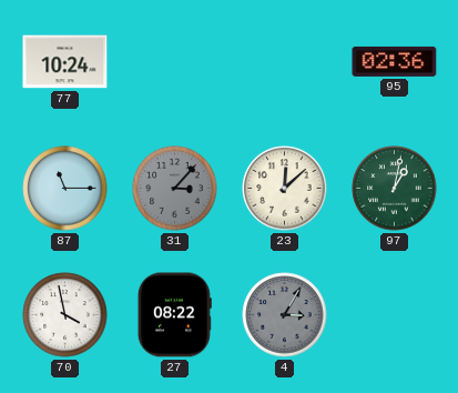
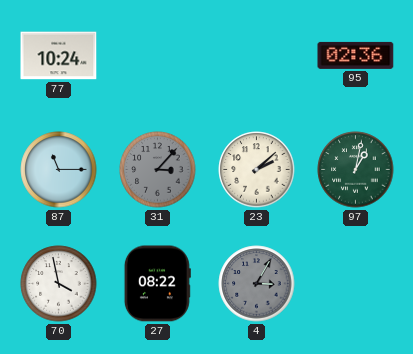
23: 12:08 -> 2:08 (257, 170)
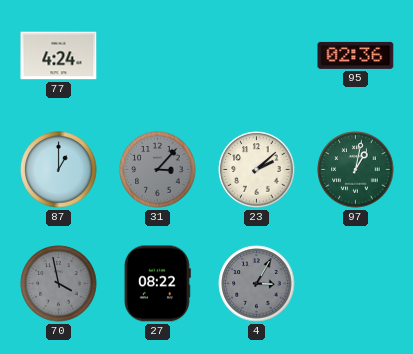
77: 10:24 -> 4:24 (59, 56)
87: 11:15 -> 1:00 (59, 170)
70 dial: white -> grey (59, 284)
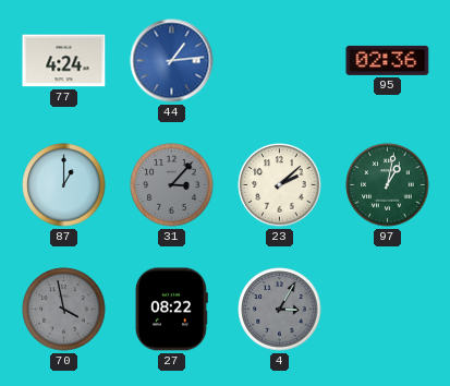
44: none -> 1:14 (172, 61)
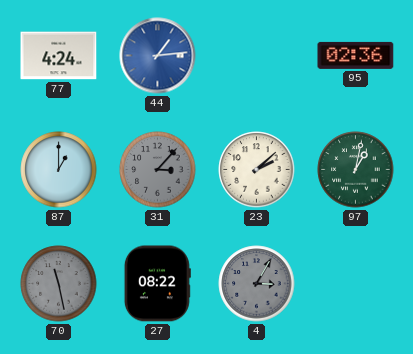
70: 3:58 -> 11:28 (59, 284)
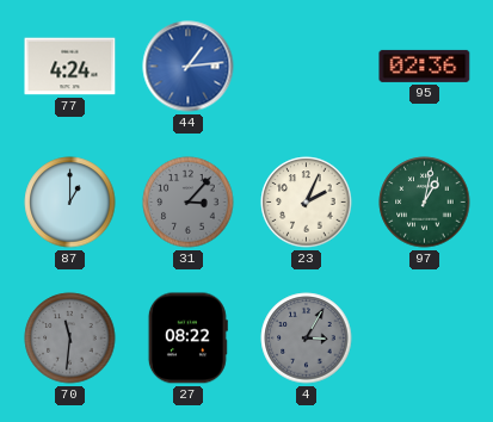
23: 2:08 -> 2:04 (307, 203)
70: 11:28 -> 11:31 (70, 339)
